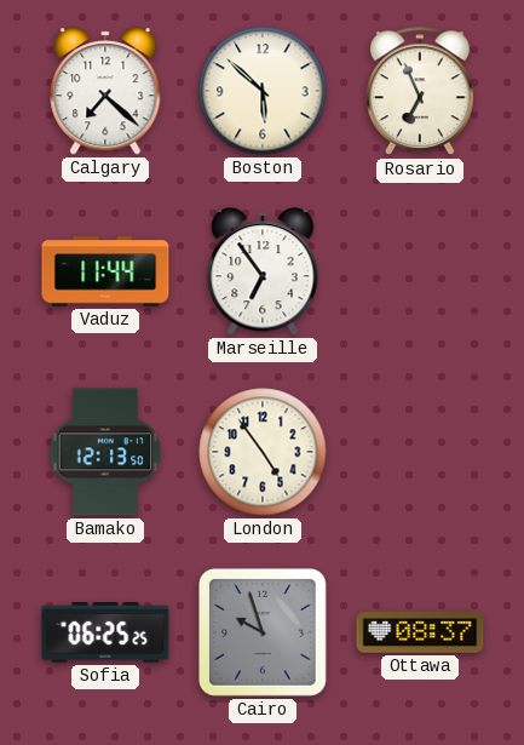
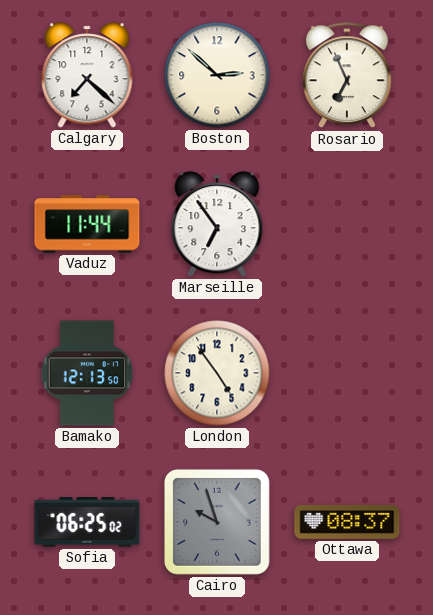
Boston: 5:52 -> 2:52 (217, 75)
Sofia: 06:25:25 -> 06:25:02 (87, 522)
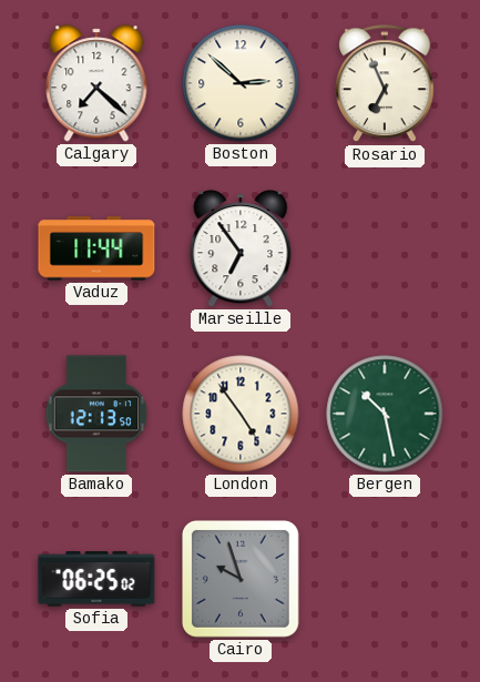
Bergen: none -> 10:28 (385, 414)
Ottawa: 08:37 -> none (347, 522)
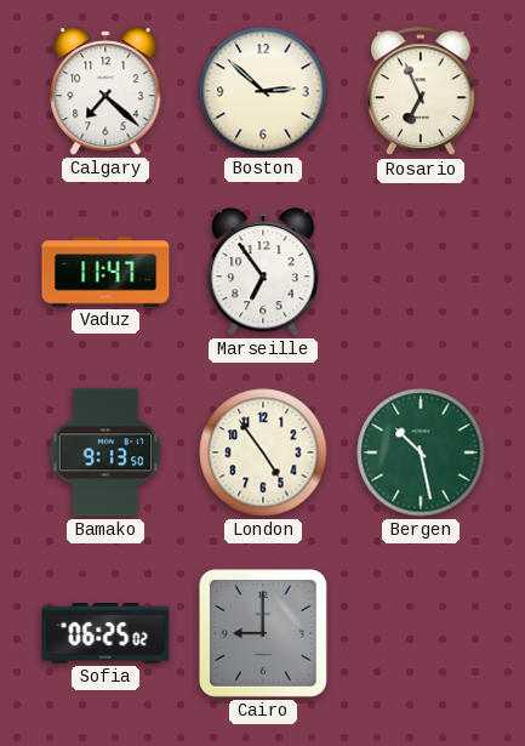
Vaduz: 11:44 -> 11:47 (105, 272)
Bamako: 12:13 -> 9:13 (105, 452)
Cairo: 9:57 -> 9:00 (263, 633)
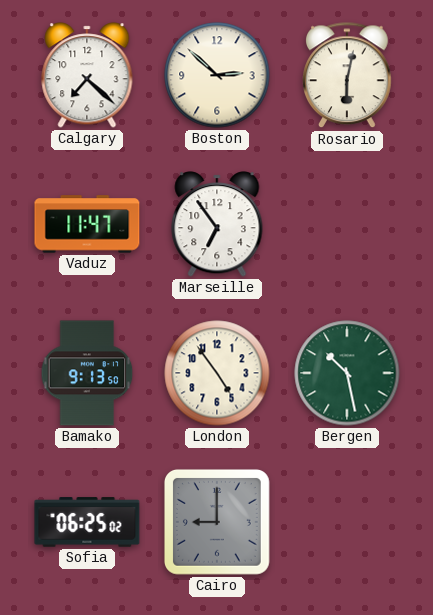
Rosario: 6:56 -> 6:02 (348, 76)
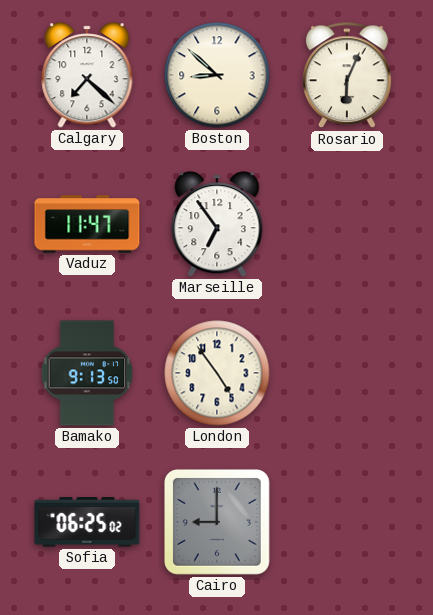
Boston: 2:52 -> 8:52 (217, 75)
Rosario: 6:02 -> 6:04 (348, 76)
Bergen: 10:28 -> none (347, 373)
